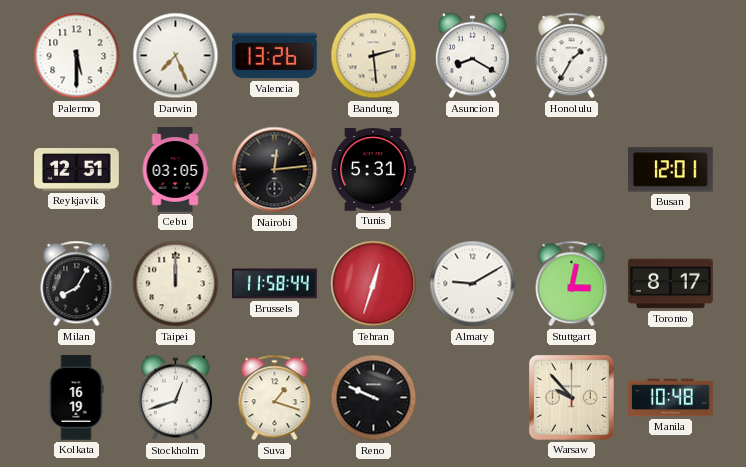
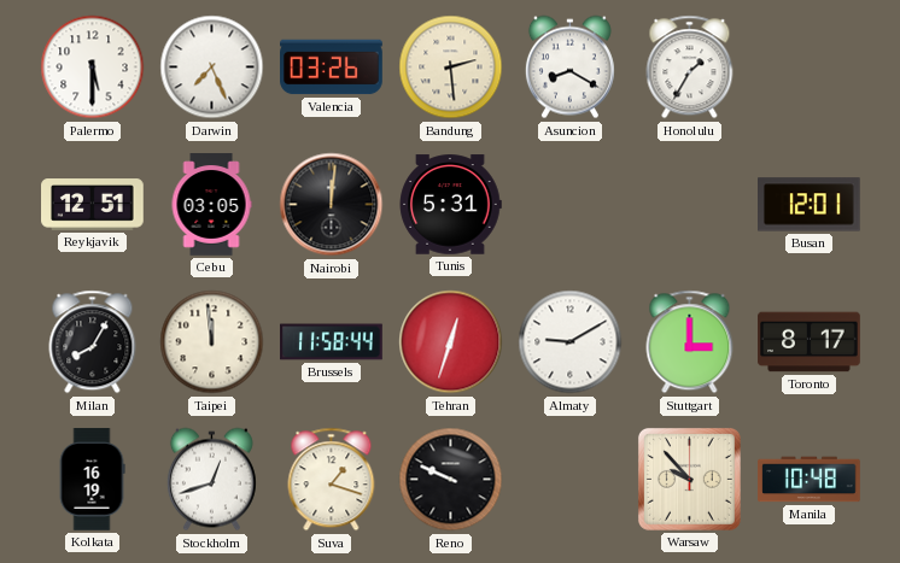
Valencia: 13:26 -> 03:26 (332, 68)
Nairobi: 12:14 -> 12:01 (332, 205)
Taipei: 12:00 -> 11:59 (212, 342)
Stuttgart: 3:02 -> 3:00 (690, 342)
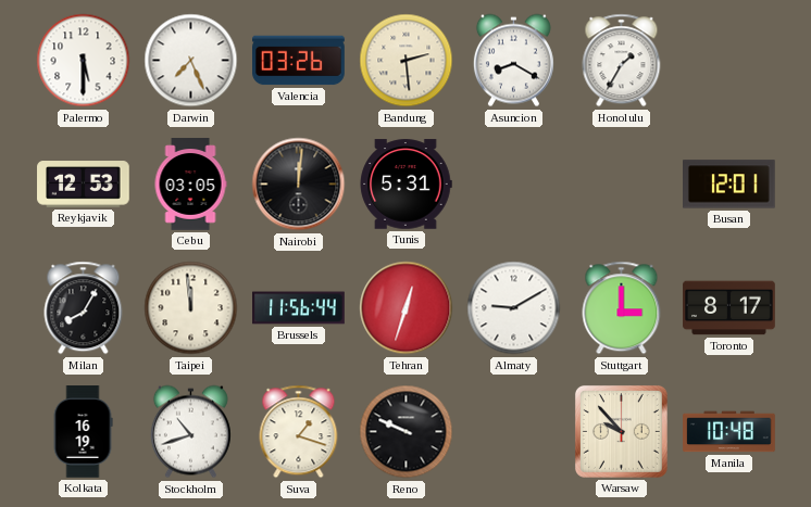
Reykjavik: 12:51 -> 12:53 (84, 185)
Brussels: 11:58 -> 11:56 (299, 308)
Stockholm: 12:42 -> 10:42 (190, 432)
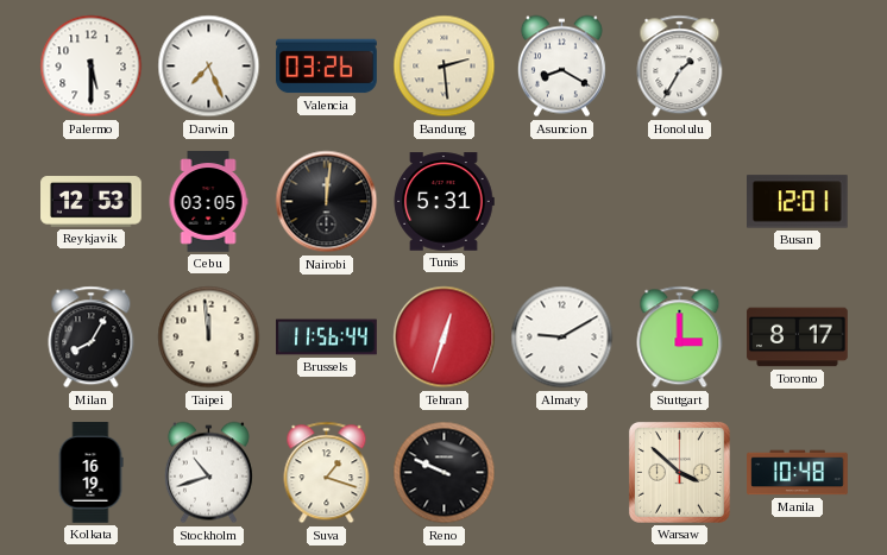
Warsaw: 9:53 -> 3:52 (679, 472)
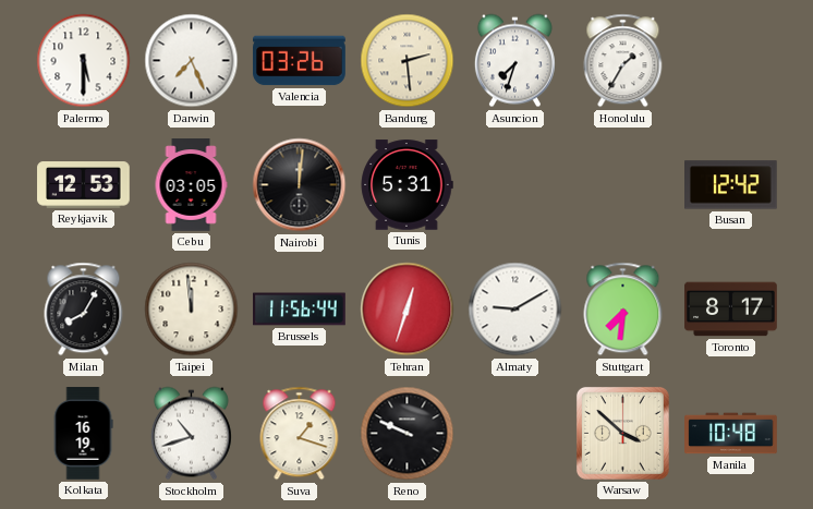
Asuncion: 8:20 -> 7:33 (514, 61)
Busan: 12:01 -> 12:42 (731, 185)
Stuttgart: 3:00 -> 7:31 (623, 310)
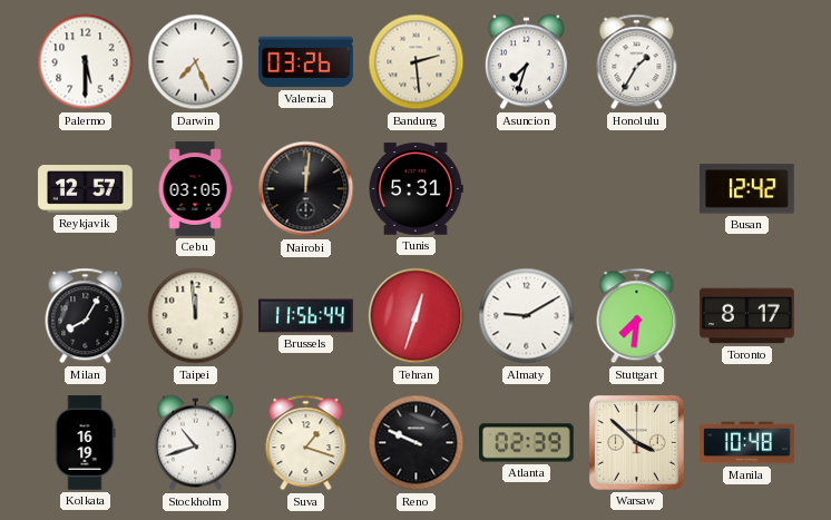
Reykjavik: 12:53 -> 12:57 (86, 189)
Atlanta: none -> 02:39 (527, 443)
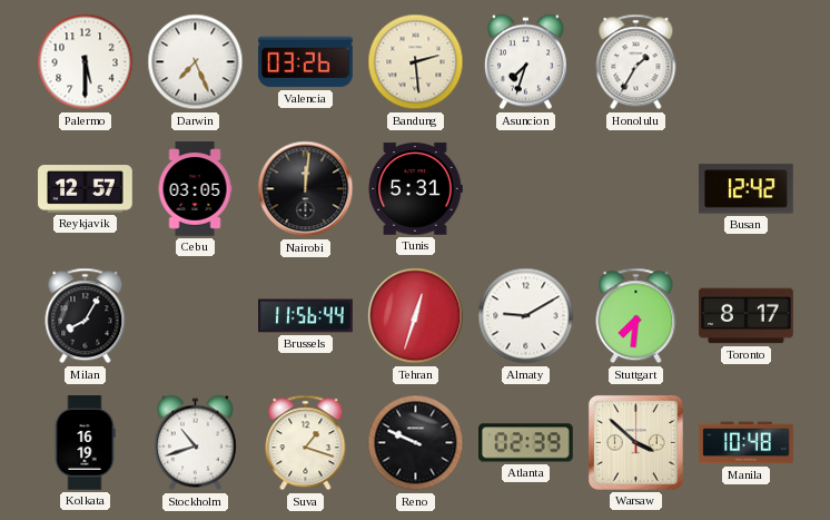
Taipei: 11:59 -> none (196, 316)
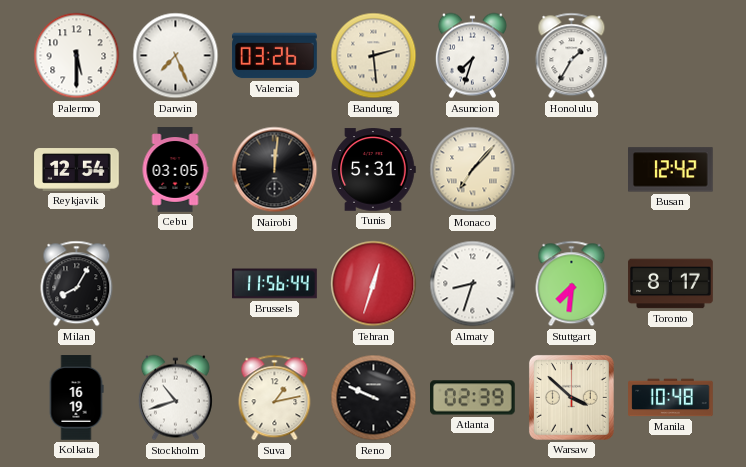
Reykjavik: 12:57 -> 12:54 (77, 170)
Monaco: none -> 7:07 (473, 170)
Almaty: 9:10 -> 8:33 (473, 284)
Suva: 1:18 -> 1:13 (275, 398)
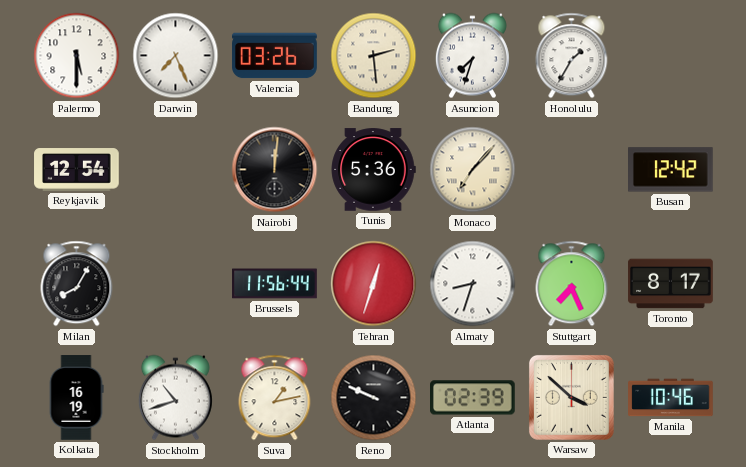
Cebu: 03:05 -> none (175, 170)
Tunis: 5:31 -> 5:36 (373, 170)
Stuttgart: 7:31 -> 7:26 (572, 284)
Manila: 10:48 -> 10:46 (671, 398)
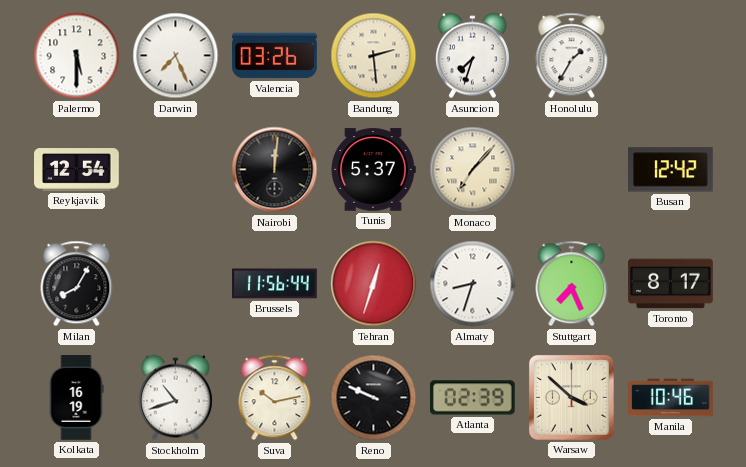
Tunis: 5:36 -> 5:37 (373, 170)
Suva: 1:13 -> 10:13 (275, 398)
